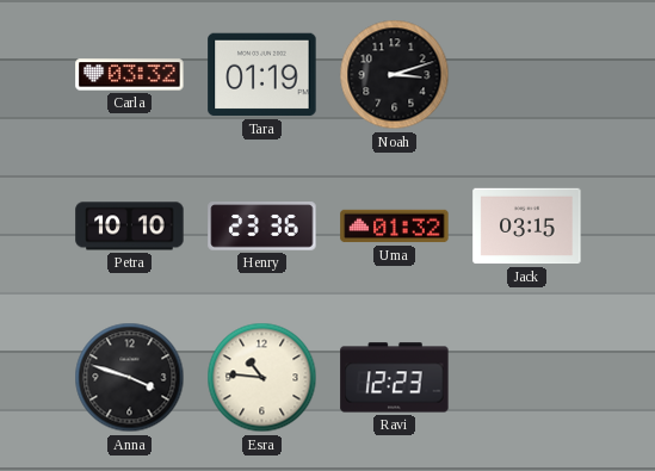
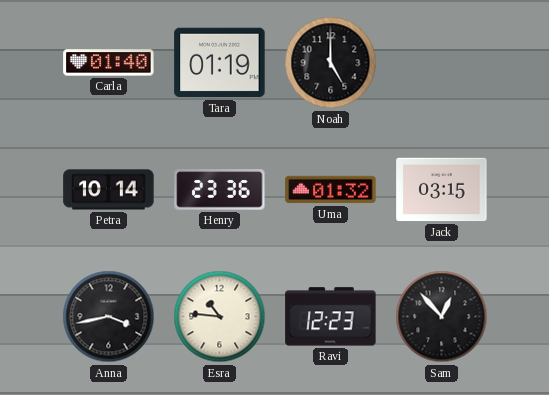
Carla: 03:32 -> 01:40 (109, 63)
Noah: 3:12 -> 5:00 (331, 63)
Petra: 10:10 -> 10:14 (109, 190)
Anna: 3:48 -> 3:43 (109, 317)
Sam: none -> 12:53 (442, 317)
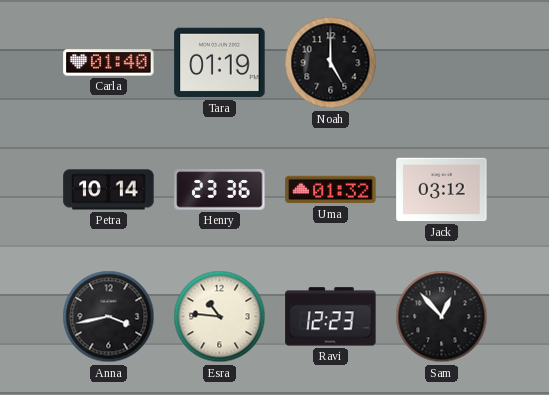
Jack: 03:15 -> 03:12 (442, 190)
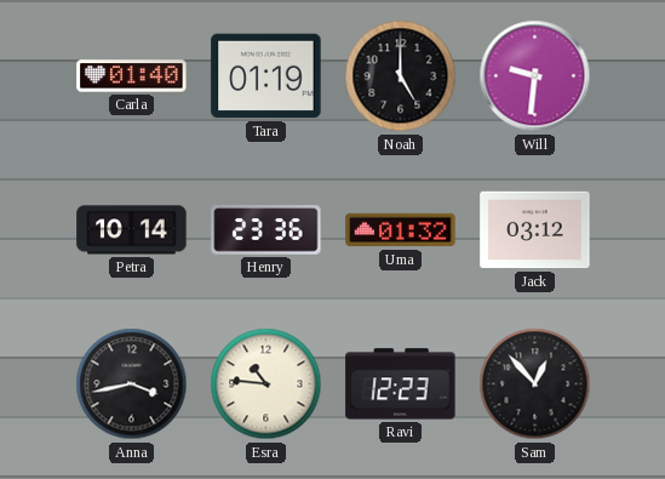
Will: none -> 9:31 (535, 76)
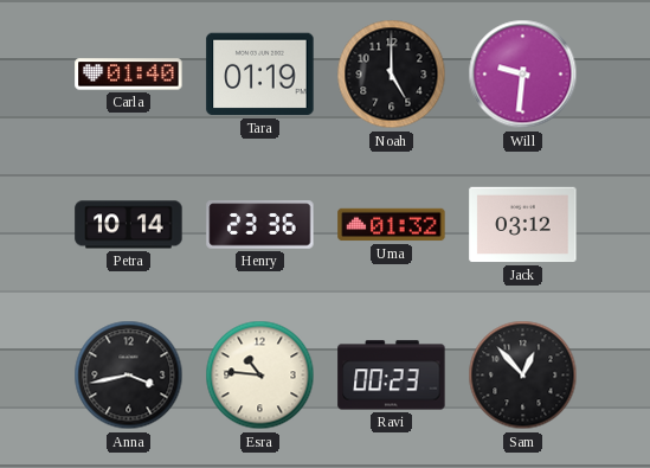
Ravi: 12:23 -> 00:23 (392, 376)
